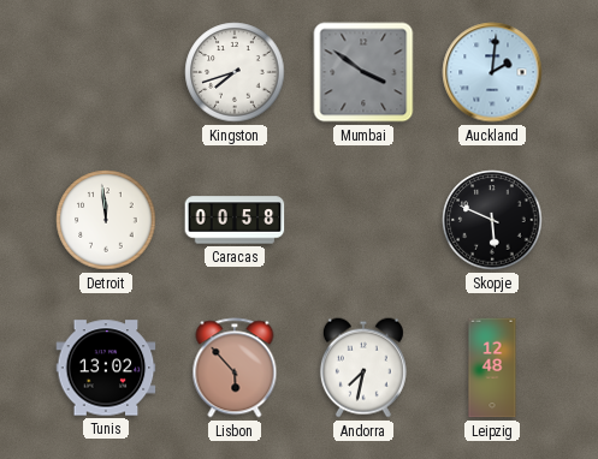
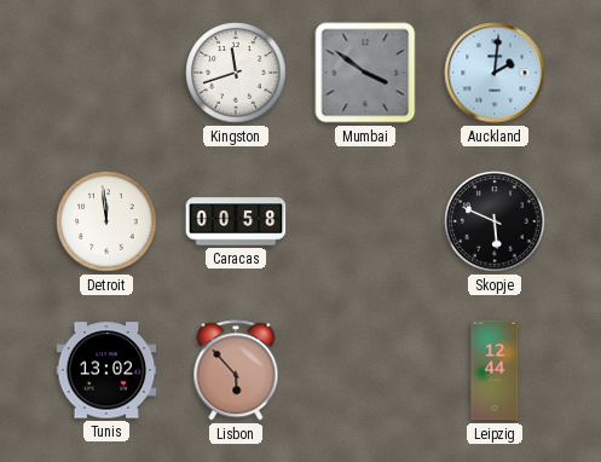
Kingston: 7:42 -> 11:42 (236, 73)
Andorra: 7:32 -> none (363, 368)
Leipzig: 12:48 -> 12:44 (495, 370)
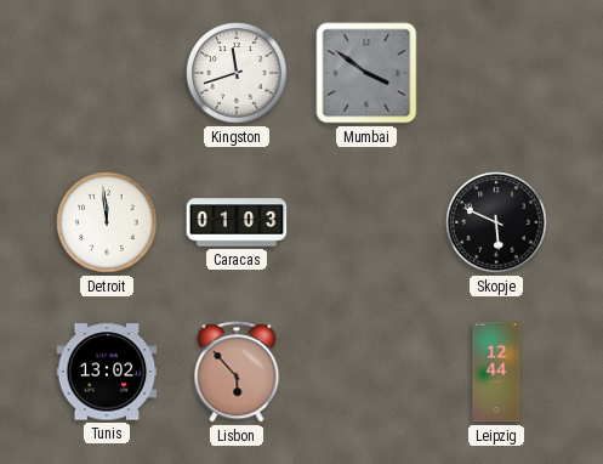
Auckland: 2:01 -> none (495, 73)
Caracas: 00:58 -> 01:03 (237, 222)
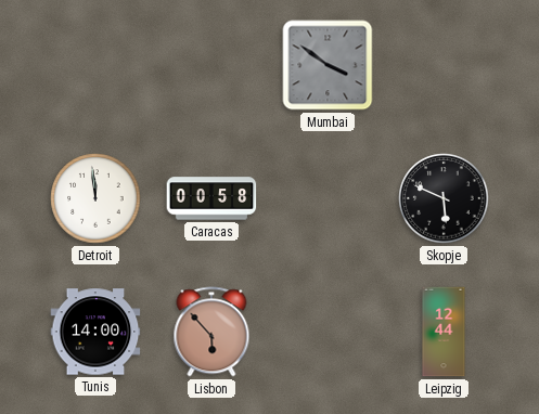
Kingston: 11:42 -> none (237, 73)
Caracas: 01:03 -> 00:58 (211, 198)
Tunis: 13:02 -> 14:00 (95, 332)
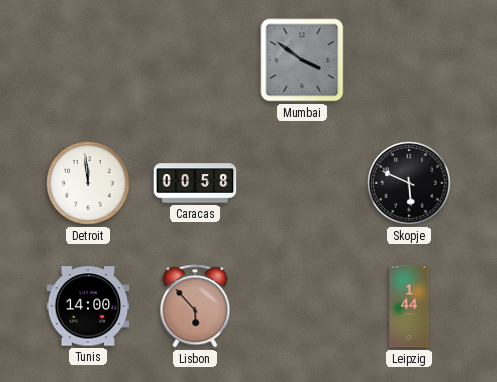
Leipzig: 12:44 -> 1:44 (409, 306)
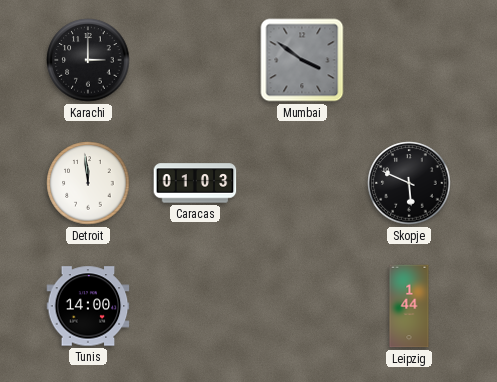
Karachi: none -> 3:00 (88, 60)
Caracas: 00:58 -> 01:03 (195, 183)
Lisbon: 5:53 -> none (195, 306)
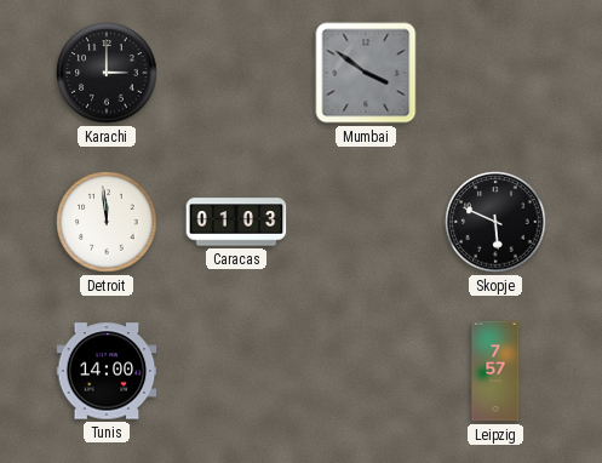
Leipzig: 1:44 -> 7:57 (495, 371)
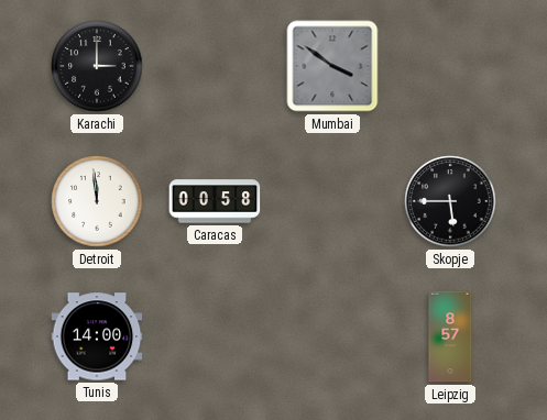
Caracas: 01:03 -> 00:58 (215, 201)
Skopje: 5:49 -> 5:45 (450, 201)
Leipzig: 7:57 -> 8:57 (450, 336)
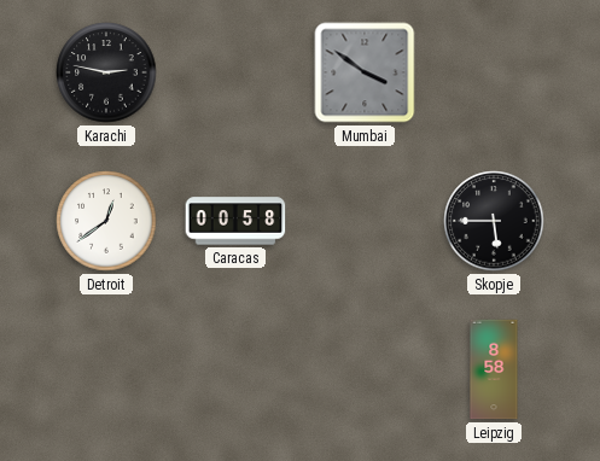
Karachi: 3:00 -> 2:47 (106, 72)
Detroit: 11:59 -> 12:39 (106, 221)
Tunis: 14:00 -> none (97, 336)
Leipzig: 8:57 -> 8:58 (494, 369)
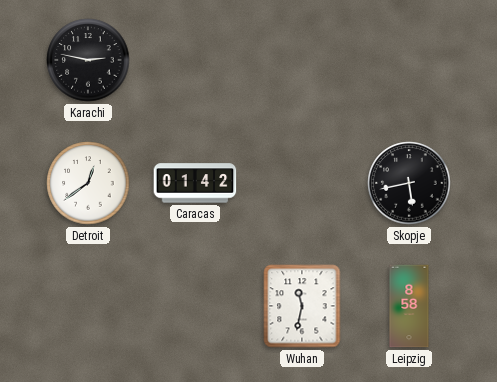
Mumbai: 3:51 -> none (365, 72)
Caracas: 00:58 -> 01:42 (195, 183)
Skopje: 5:45 -> 5:43 (409, 183)
Wuhan: none -> 11:32 (302, 306)
